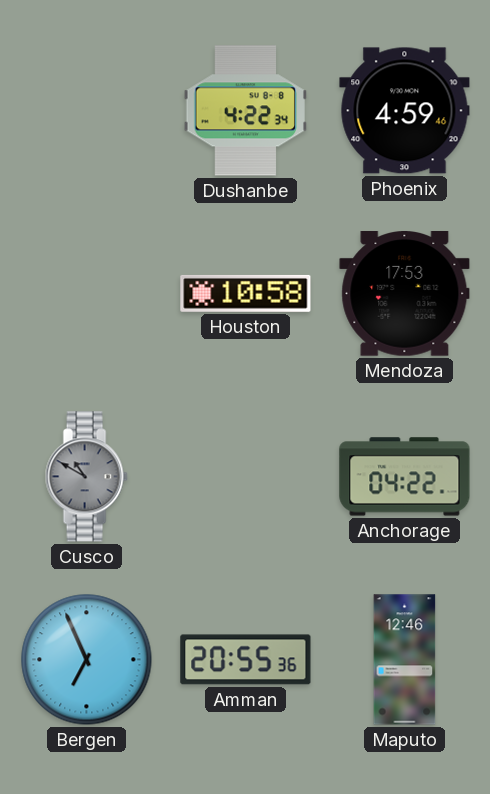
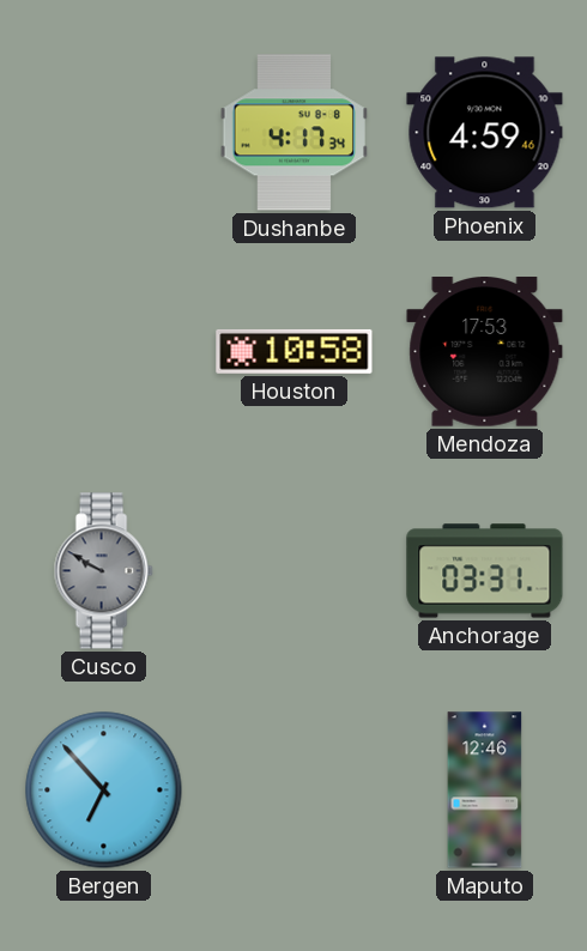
Dushanbe: 4:22 -> 4:17 (295, 133)
Cusco: 10:50 -> 9:50 (103, 571)
Anchorage: 04:22 -> 03:31 (485, 571)
Bergen: 6:56 -> 6:53 (104, 791)
Amman: 20:55 -> none (246, 660)
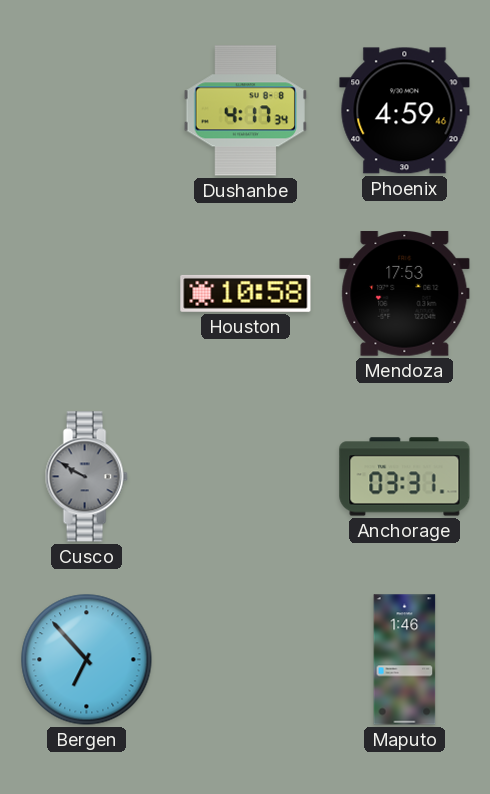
Maputo: 12:46 -> 1:46 (405, 660)
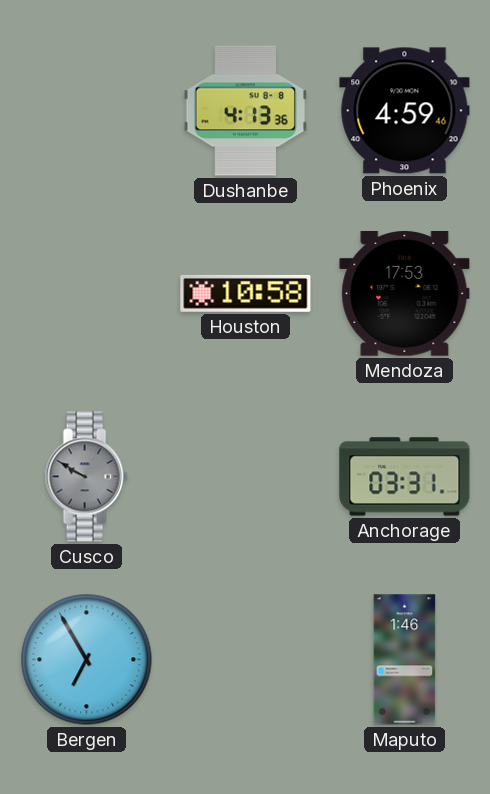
Dushanbe: 4:17 -> 4:13 (246, 111)
Bergen: 6:53 -> 6:55 (87, 660)
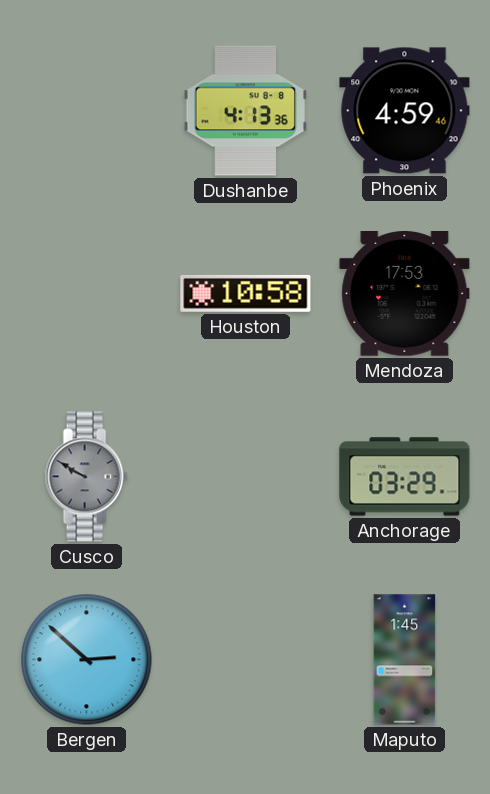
Anchorage: 03:31 -> 03:29 (405, 477)
Bergen: 6:55 -> 2:52 (87, 660)
Maputo: 1:46 -> 1:45 (405, 660)
